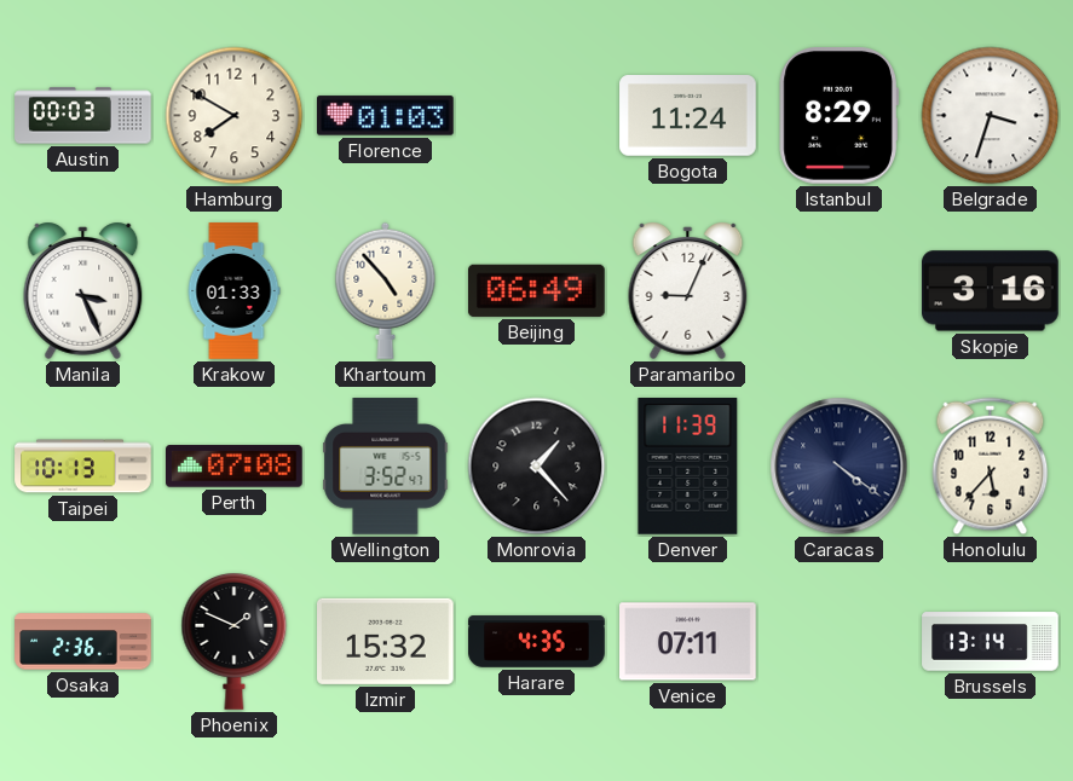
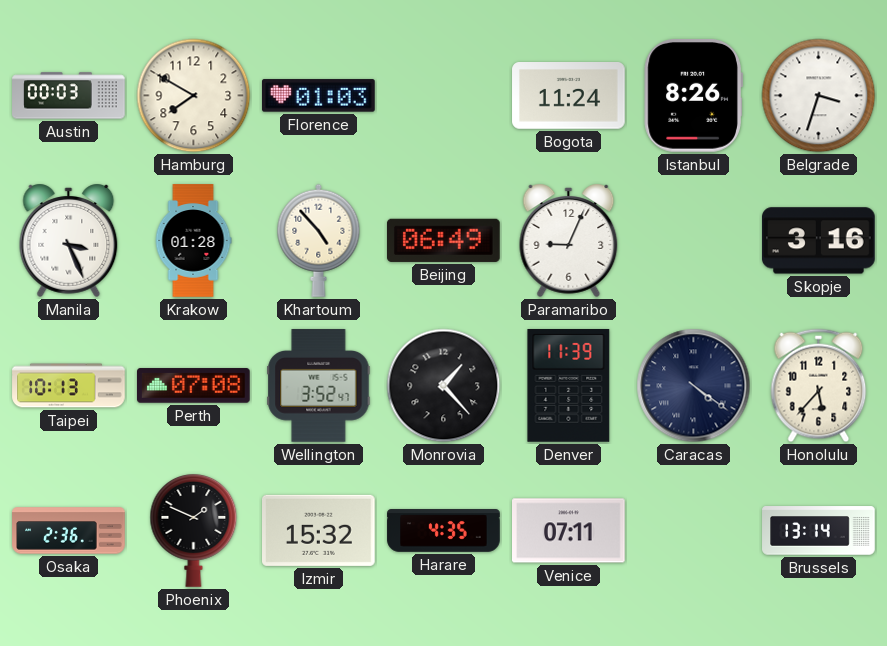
Istanbul: 8:29 -> 8:26 (693, 96)
Krakow: 01:33 -> 01:28 (193, 241)
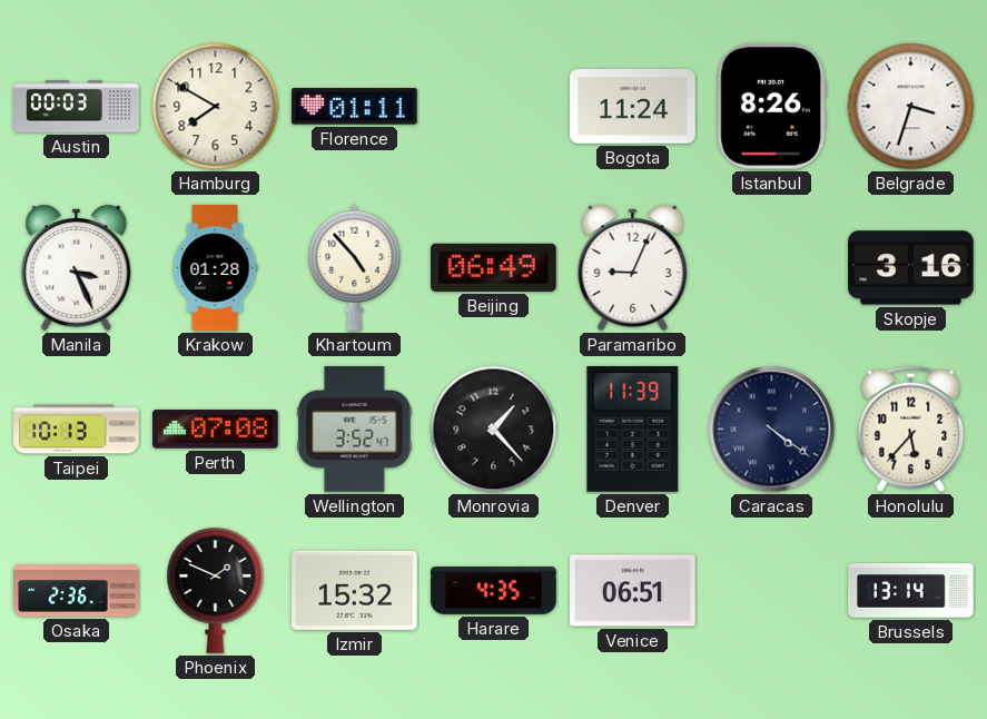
Florence: 01:03 -> 01:11 (355, 107)
Venice: 07:11 -> 06:51 (633, 591)
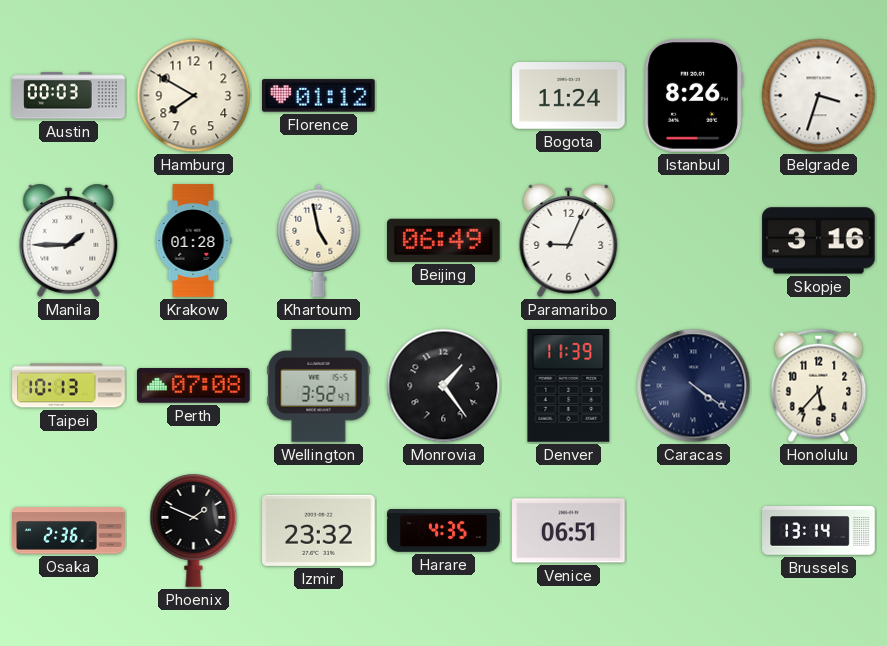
Florence: 01:11 -> 01:12 (319, 96)
Manila: 3:26 -> 1:45 (69, 240)
Khartoum: 4:53 -> 4:58 (319, 240)
Monrovia: 1:23 -> 1:24 (444, 386)
Izmir: 15:32 -> 23:32 (319, 530)
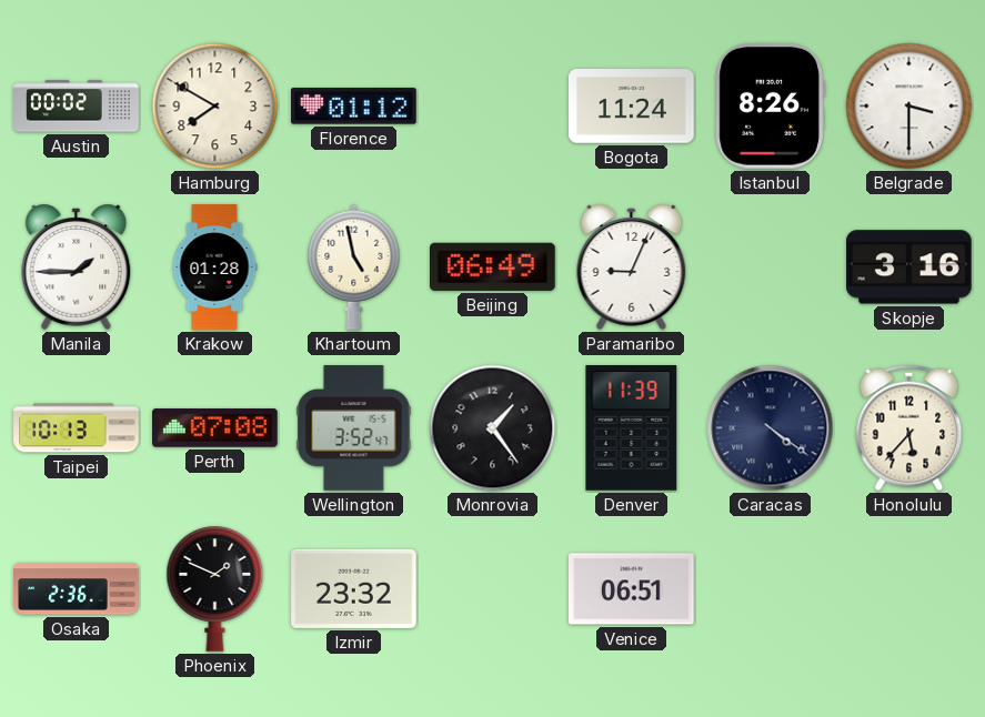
Austin: 00:03 -> 00:02 (77, 107)
Belgrade: 3:33 -> 3:30 (909, 107)
Harare: 4:35 -> none (444, 531)
Brussels: 13:14 -> none (819, 531)
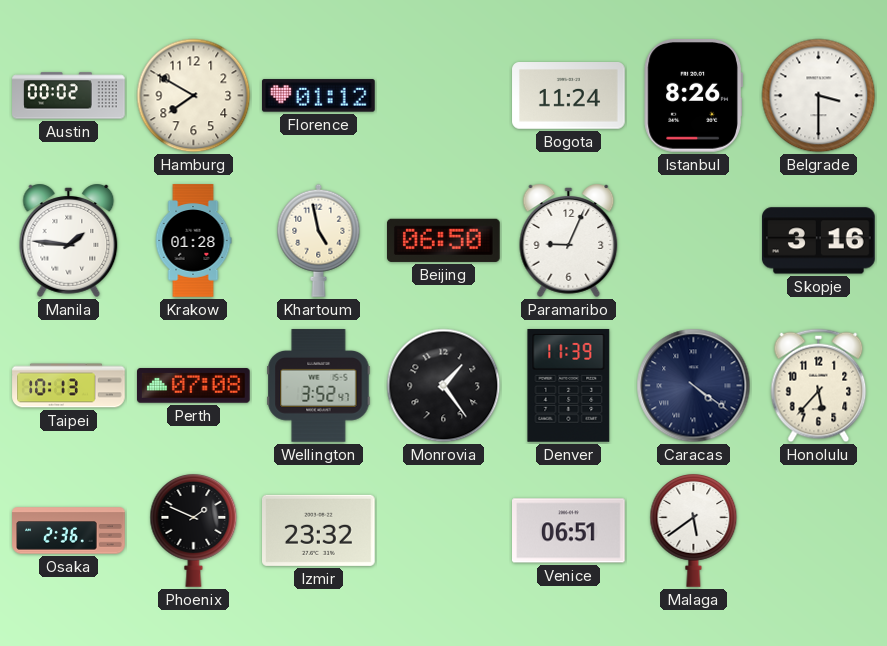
Manila: 1:45 -> 1:46 (69, 240)
Beijing: 06:49 -> 06:50 (444, 240)
Malaga: none -> 5:39 (694, 531)
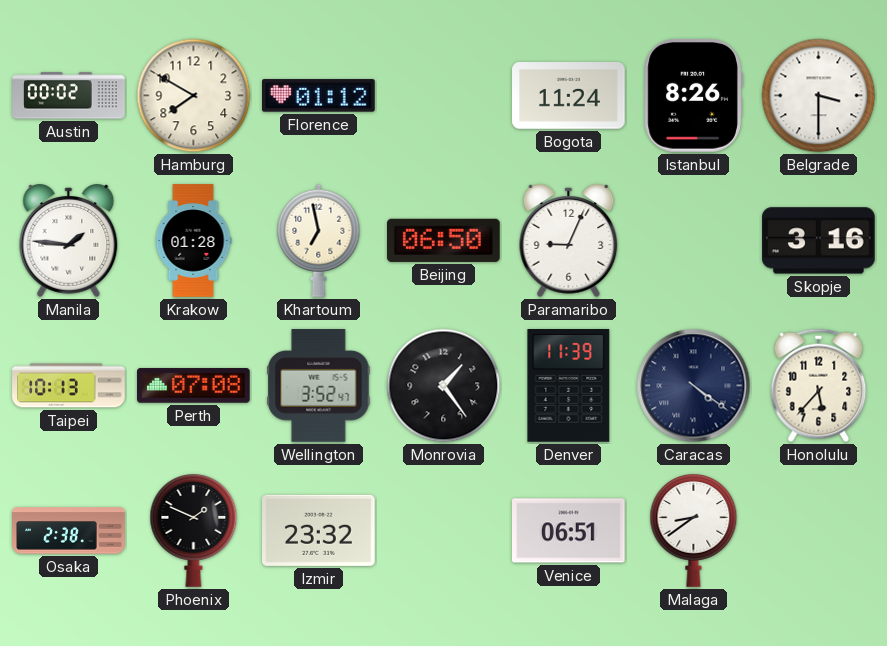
Khartoum: 4:58 -> 6:58 (319, 240)
Osaka: 2:36 -> 2:38 (69, 531)
Malaga: 5:39 -> 8:39 (694, 531)
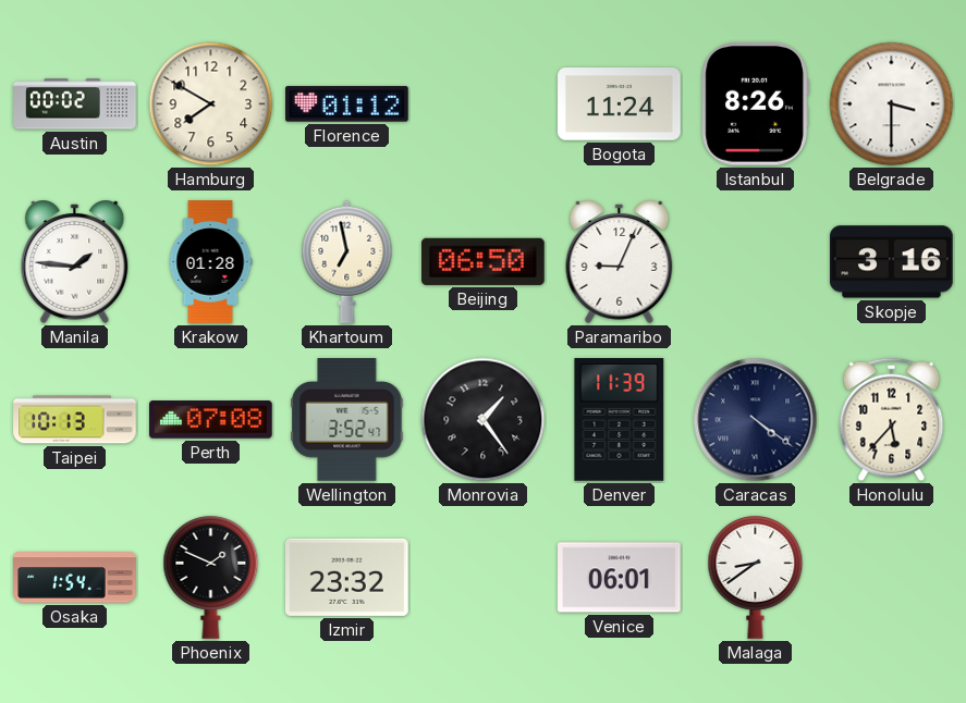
Osaka: 2:38 -> 1:54 (75, 578)
Venice: 06:51 -> 06:01 (620, 578)
